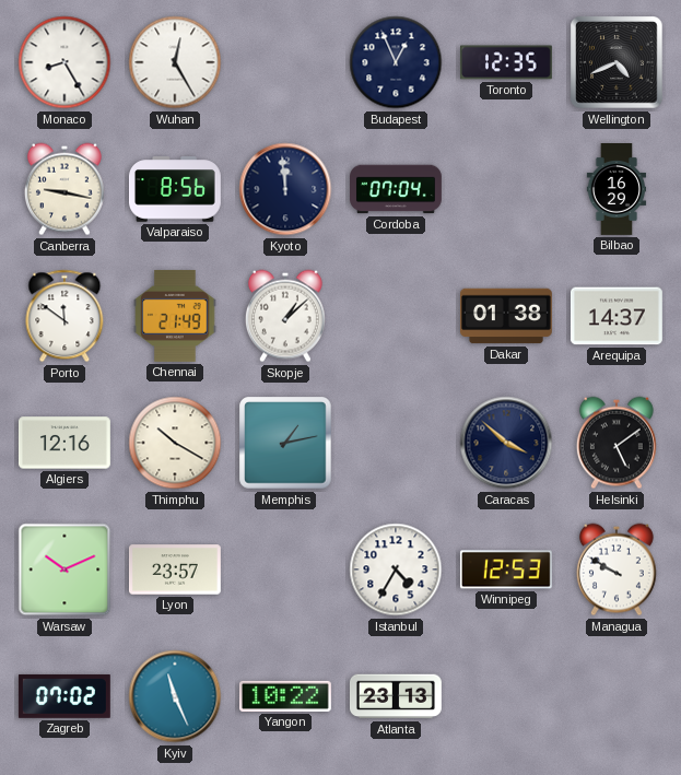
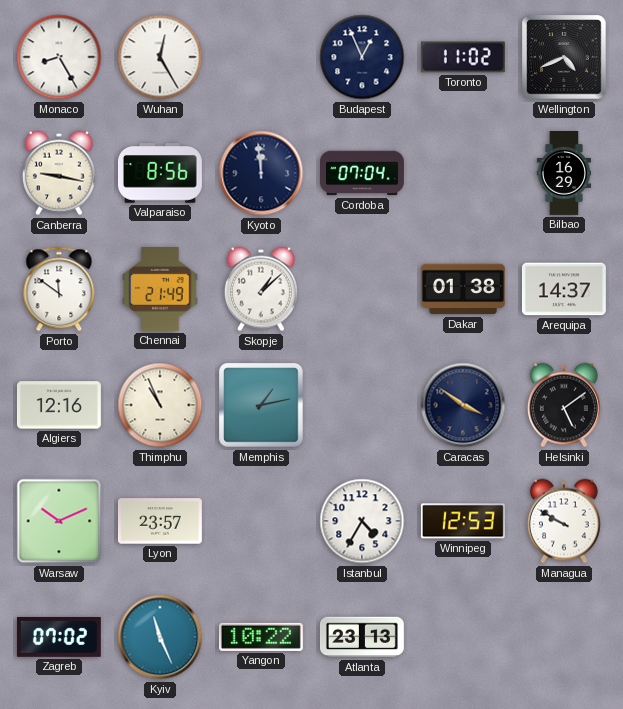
Toronto: 12:35 -> 11:02 (463, 57)
Thimphu: 10:20 -> 10:56 (160, 405)
Caracas: 3:52 -> 3:51 (463, 405)
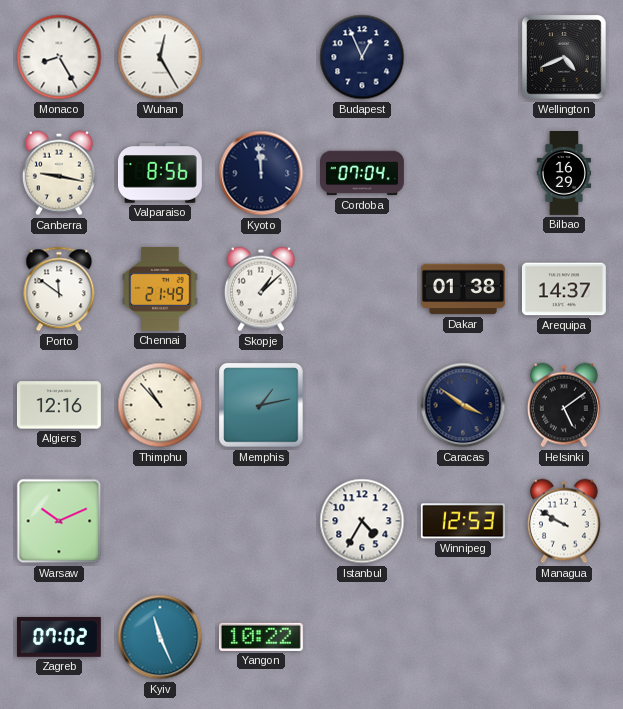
Toronto: 11:02 -> none (463, 57)
Thimphu: 10:56 -> 10:53 (160, 405)
Lyon: 23:57 -> none (160, 521)
Atlanta: 23:13 -> none (362, 637)
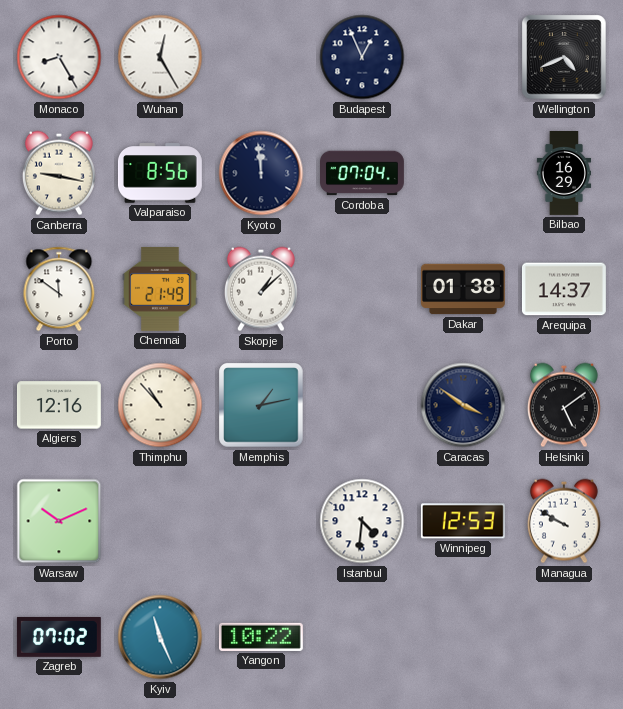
Istanbul: 4:35 -> 4:31 (362, 521)
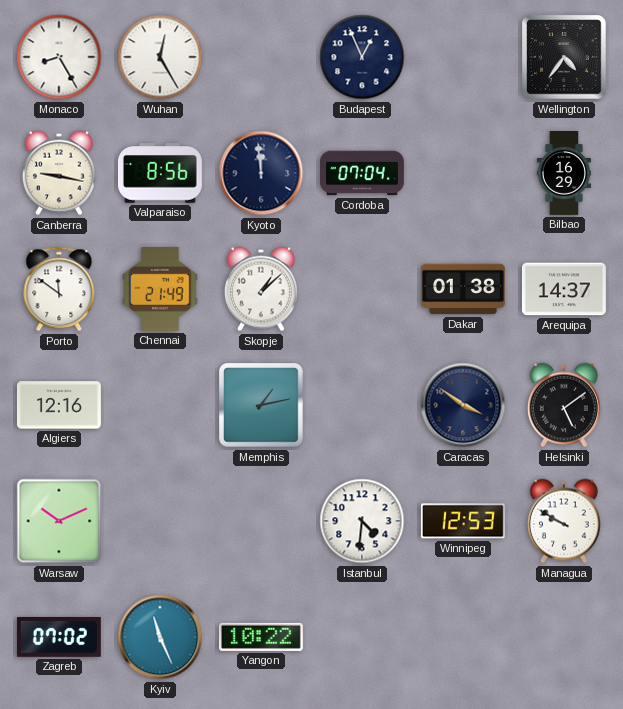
Wellington: 4:41 -> 4:36 (564, 57)
Thimphu: 10:53 -> none (160, 405)
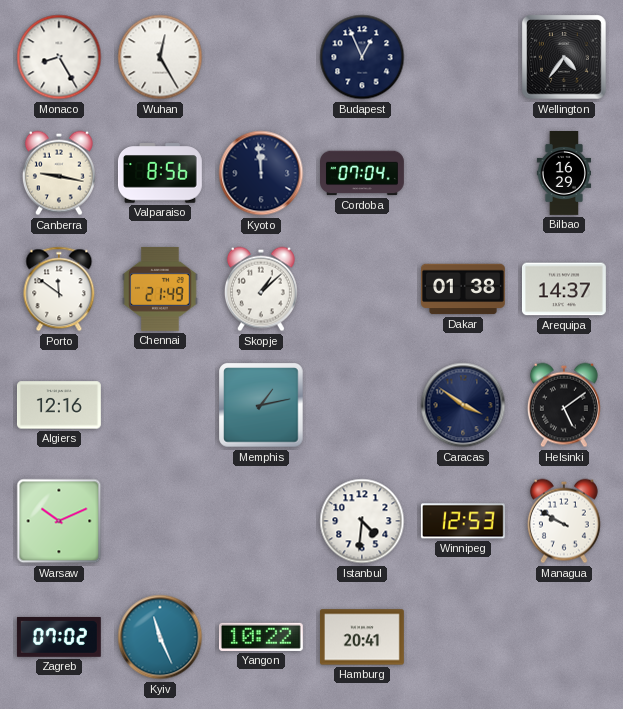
Hamburg: none -> 20:41 (362, 637)
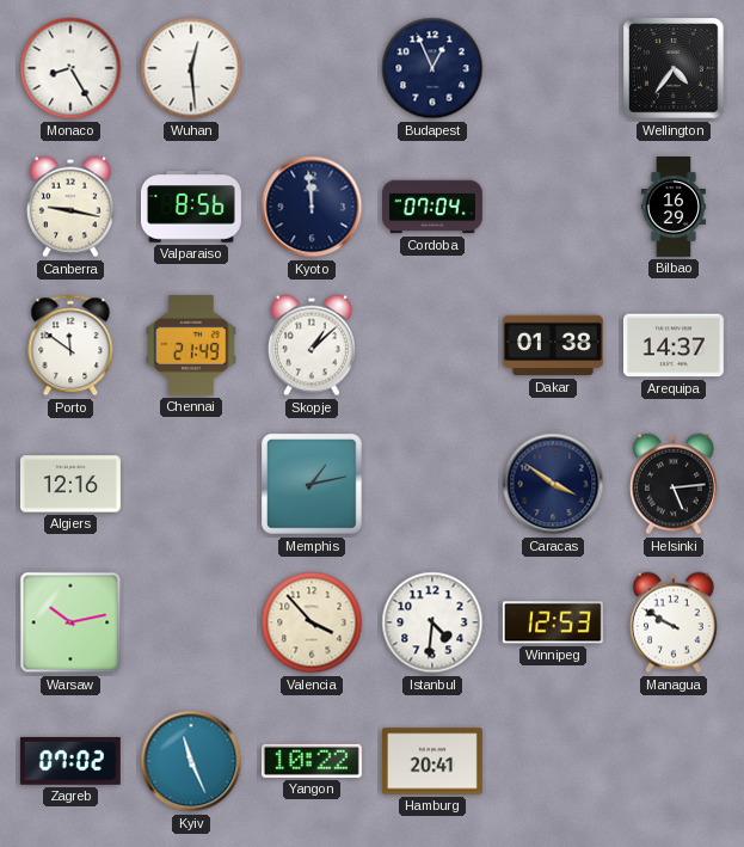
Wuhan: 12:25 -> 12:29 (191, 68)
Helsinki: 5:09 -> 5:14 (674, 484)
Warsaw: 10:11 -> 10:13 (70, 622)
Valencia: none -> 3:53 (312, 622)
